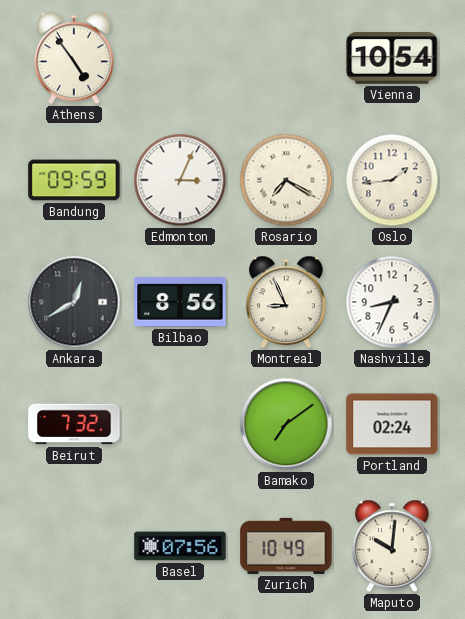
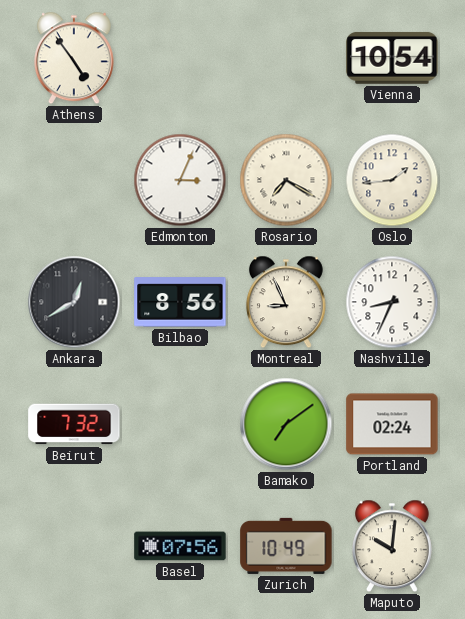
Bandung: 09:59 -> none (74, 180)
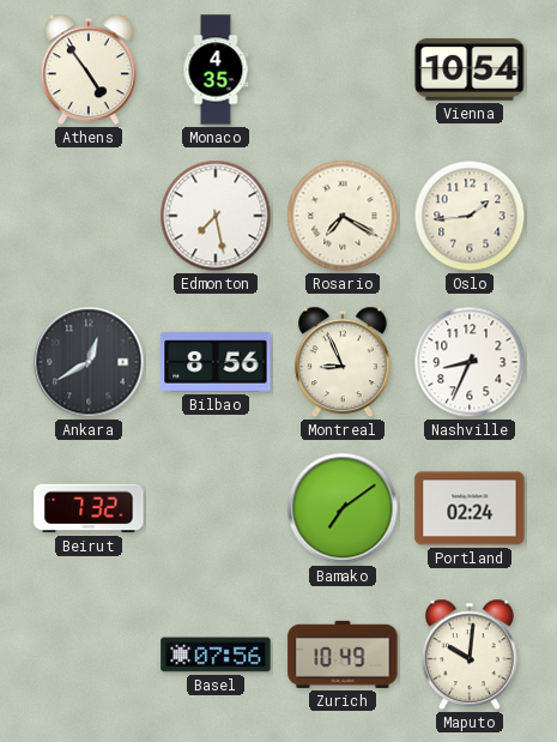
Monaco: none -> 4:35 (216, 70)
Edmonton: 3:04 -> 7:28 (216, 216)
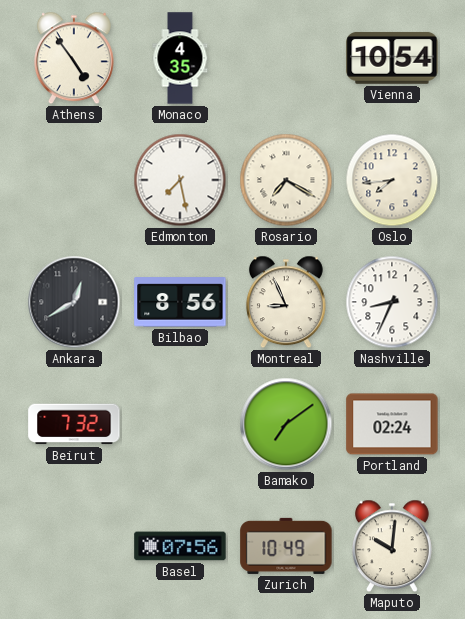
Oslo: 1:44 -> 7:44 (392, 180)
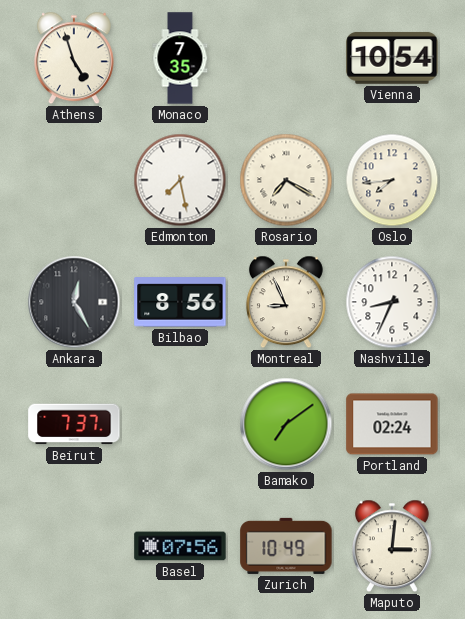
Athens: 4:54 -> 4:57 (74, 58)
Monaco: 4:35 -> 7:35 (180, 58)
Ankara: 12:40 -> 12:25 (74, 302)
Beirut: 7:32 -> 7:37 (74, 424)
Maputo: 10:01 -> 3:01 (392, 546)
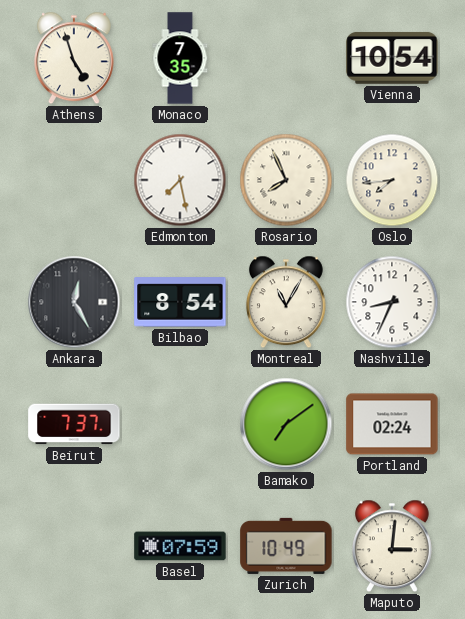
Rosario: 7:20 -> 7:56 (286, 180)
Bilbao: 8:56 -> 8:54 (180, 302)
Montreal: 8:56 -> 11:05 (286, 302)
Basel: 07:56 -> 07:59 (180, 546)
